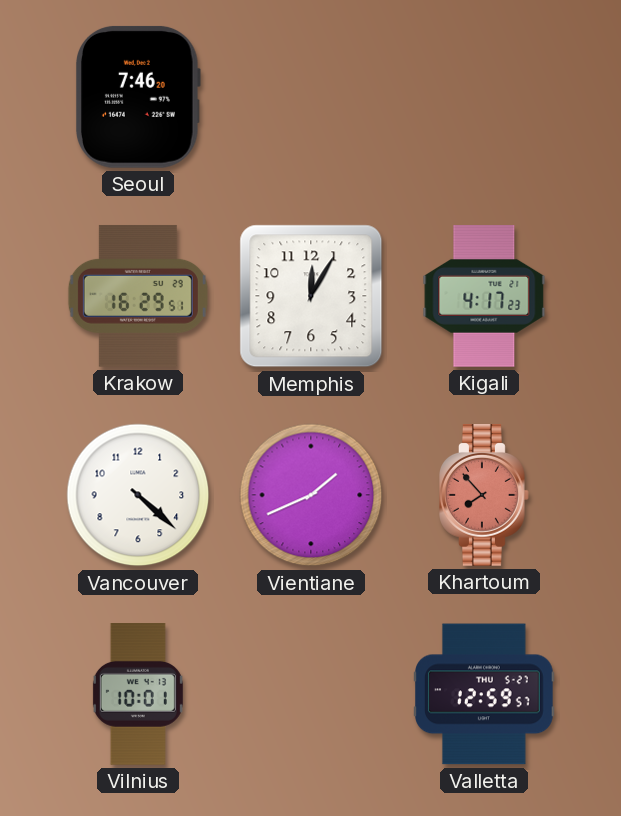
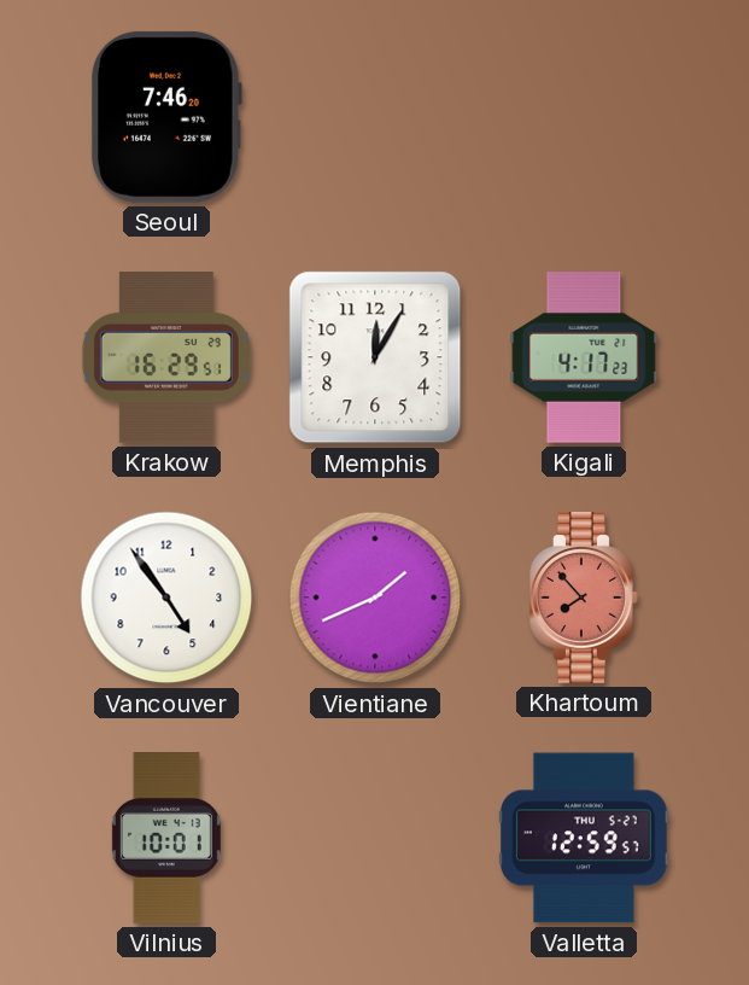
Vancouver: 4:22 -> 4:54 (166, 598)
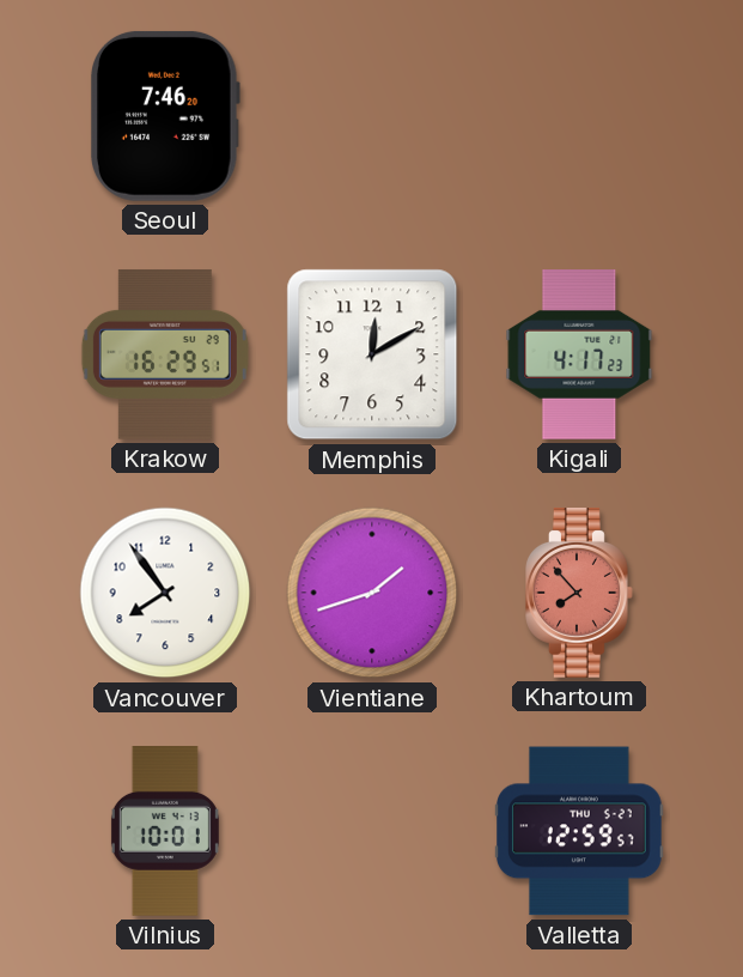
Memphis: 12:05 -> 12:10 (372, 354)
Vancouver: 4:54 -> 7:54 (165, 593)
Vientiane: 1:41 -> 1:42 (372, 593)
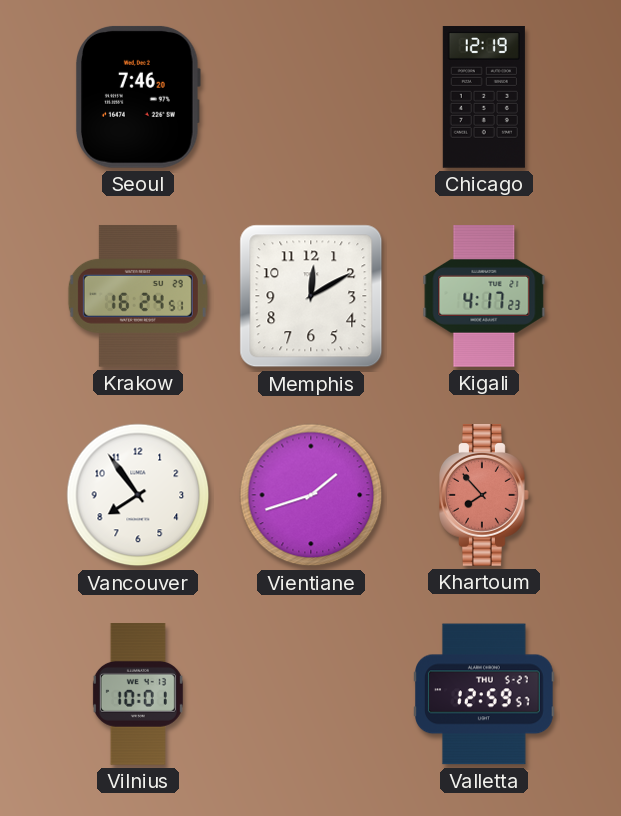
Chicago: none -> 12:19 (484, 98)
Krakow: 16:29 -> 16:24 (138, 296)
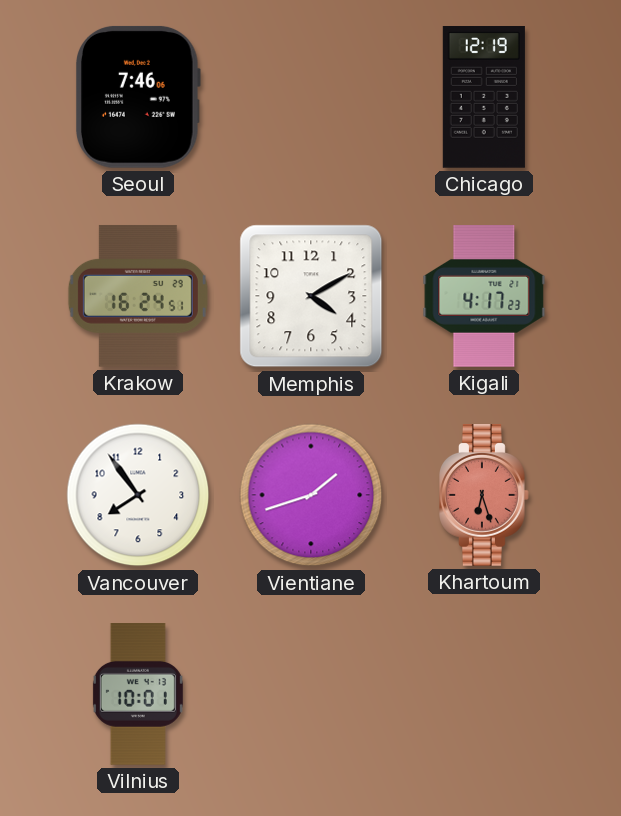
Seoul: 7:46:20 -> 7:46:06 (139, 97)
Memphis: 12:10 -> 4:10 (311, 296)
Khartoum: 7:53 -> 6:27 (485, 496)
Valletta: 12:59 -> none (485, 694)
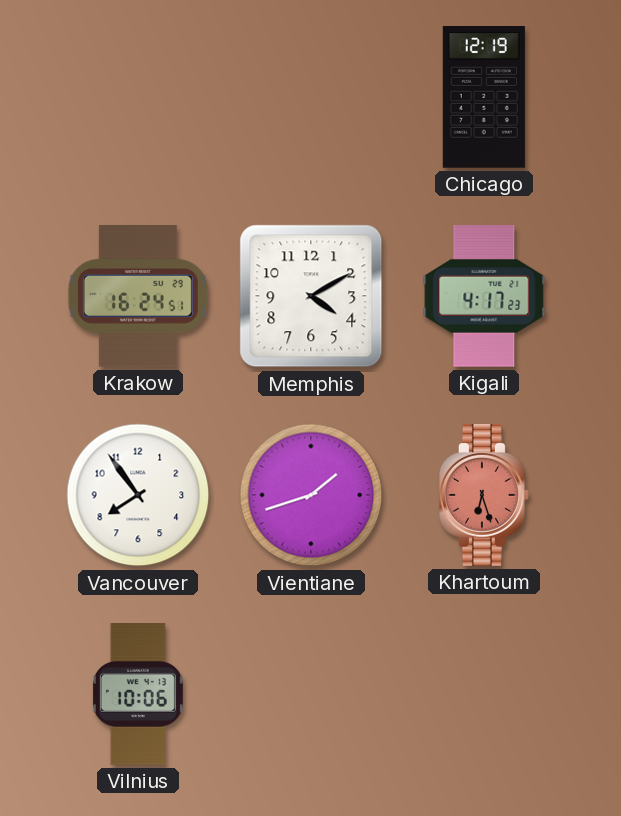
Seoul: 7:46 -> none (139, 97)
Vilnius: 10:01 -> 10:06 (138, 695)
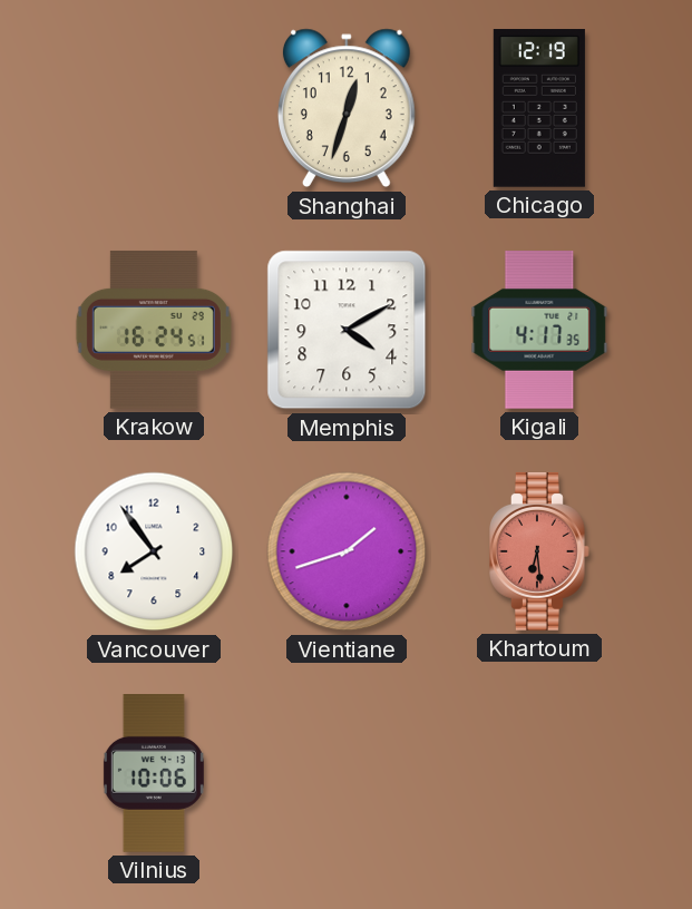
Shanghai: none -> 12:33 (347, 108)
Kigali: 4:17:23 -> 4:17:35 (539, 331)
Khartoum: 6:27 -> 6:29 (540, 553)
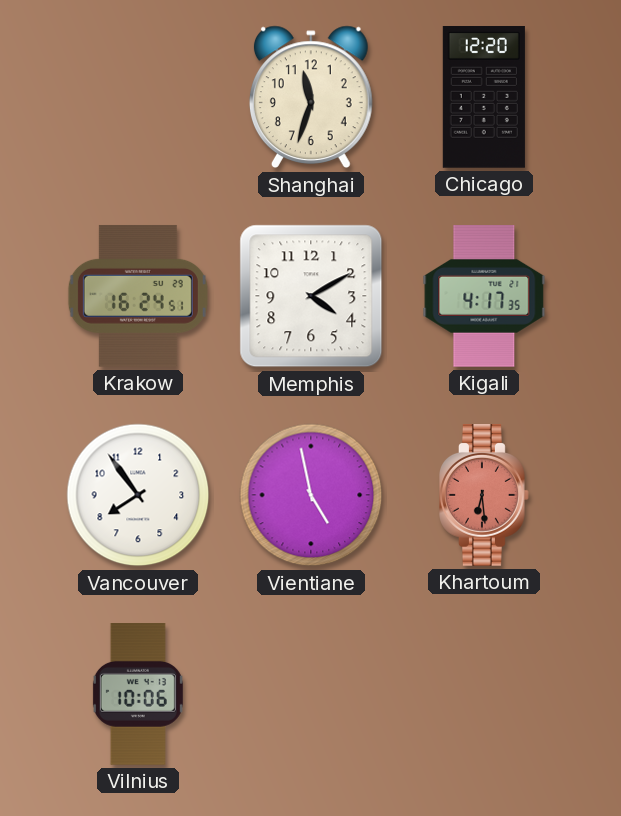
Shanghai: 12:33 -> 11:33 (311, 97)
Chicago: 12:19 -> 12:20 (484, 98)
Vientiane: 1:42 -> 4:58 (311, 495)
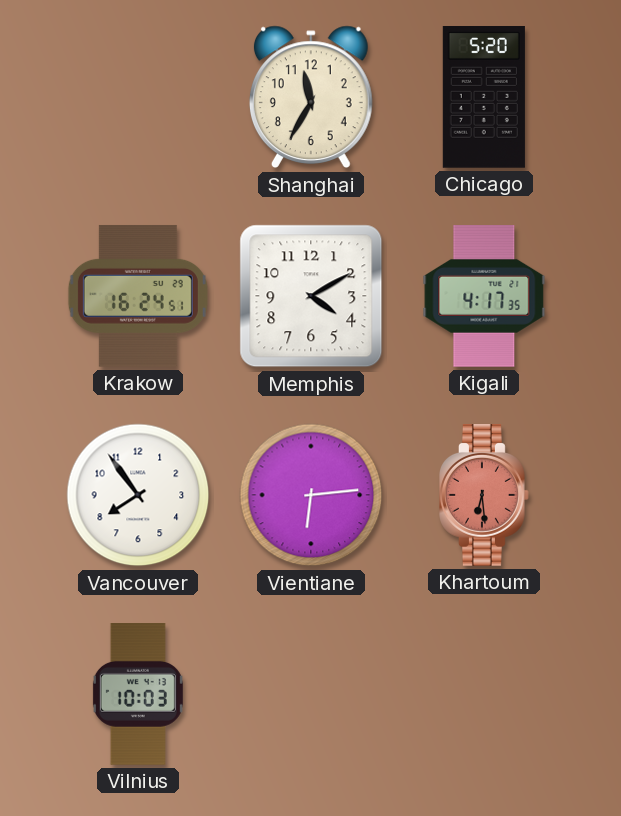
Shanghai: 11:33 -> 11:35 (311, 97)
Chicago: 12:20 -> 5:20 (484, 98)
Vientiane: 4:58 -> 6:14 (311, 495)
Vilnius: 10:06 -> 10:03 (138, 695)
